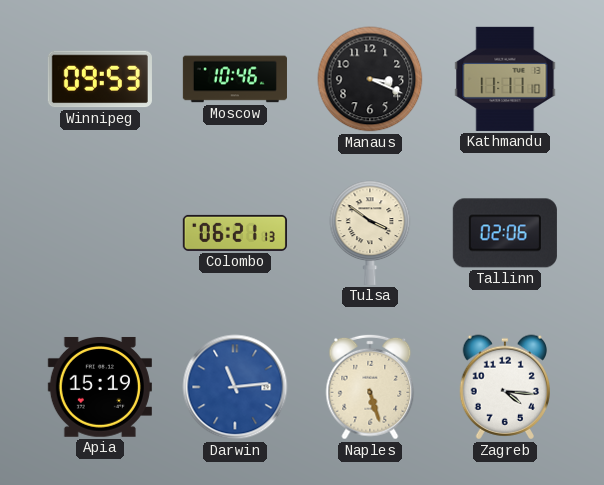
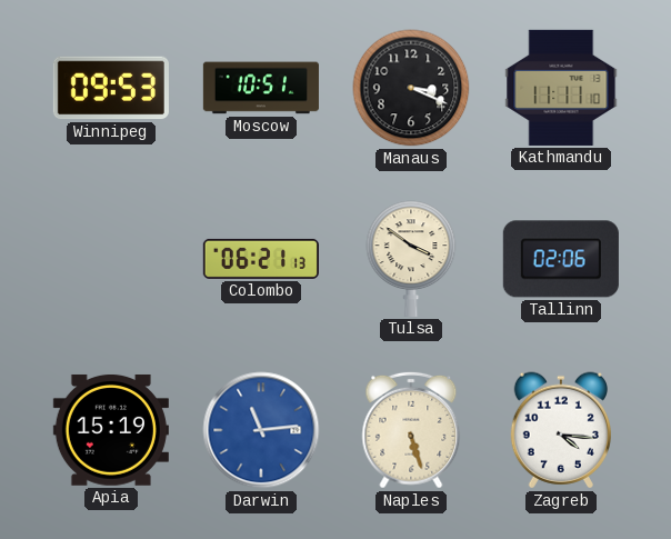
Moscow: 10:46 -> 10:51 (261, 88)
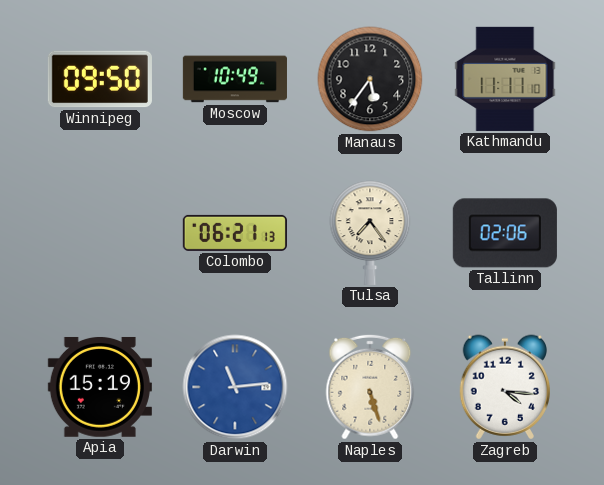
Winnipeg: 09:53 -> 09:50 (100, 79)
Moscow: 10:51 -> 10:49 (235, 79)
Manaus: 3:19 -> 5:36 (370, 79)
Tulsa: 3:51 -> 7:24 (370, 233)
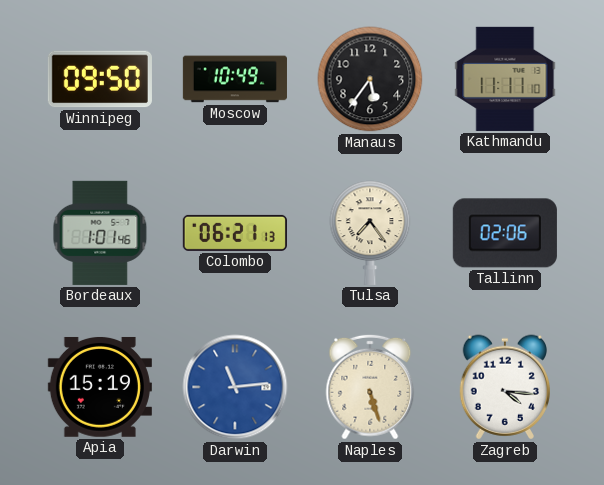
Bordeaux: none -> 1:01 (100, 233)
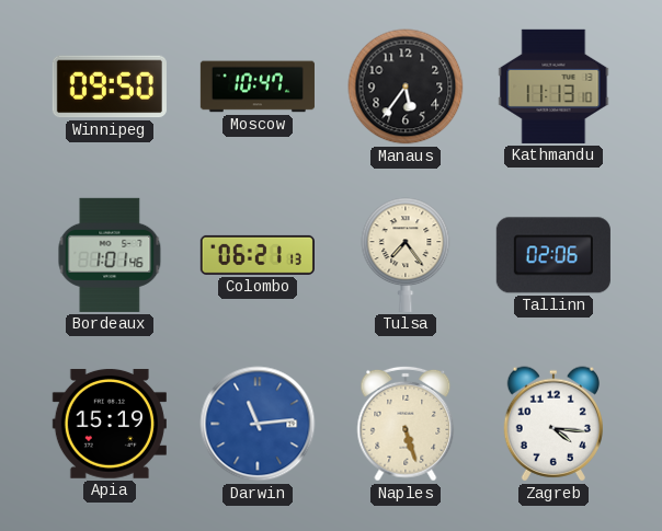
Moscow: 10:49 -> 10:47 (258, 86)
Kathmandu: 11:11 -> 11:13 (553, 86)
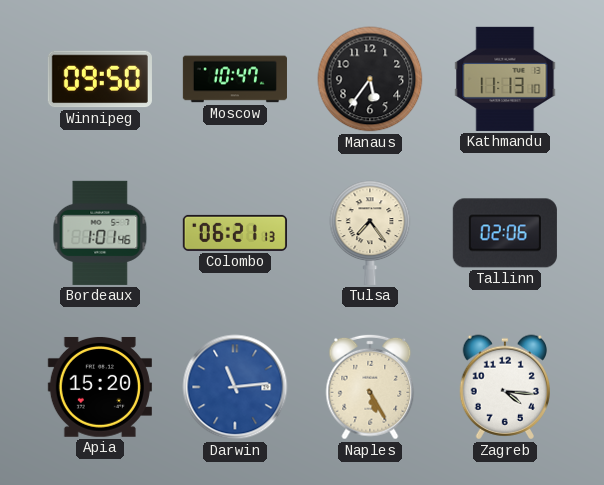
Apia: 15:19 -> 15:20 (100, 387)
Naples: 5:27 -> 5:25 (370, 387)
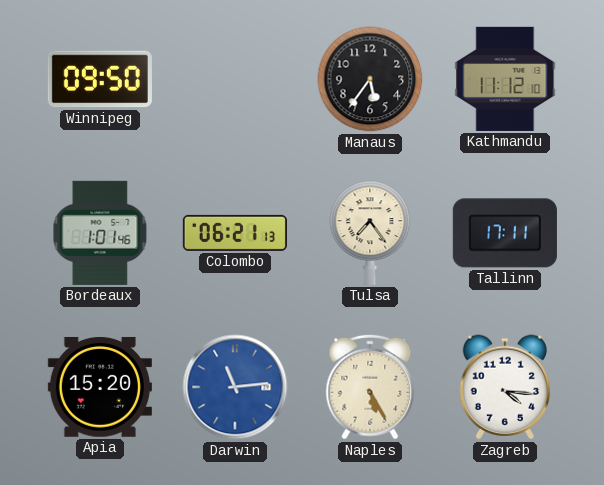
Moscow: 10:47 -> none (235, 79)
Kathmandu: 11:13 -> 11:12 (505, 79)
Tallinn: 02:06 -> 17:11 (505, 233)
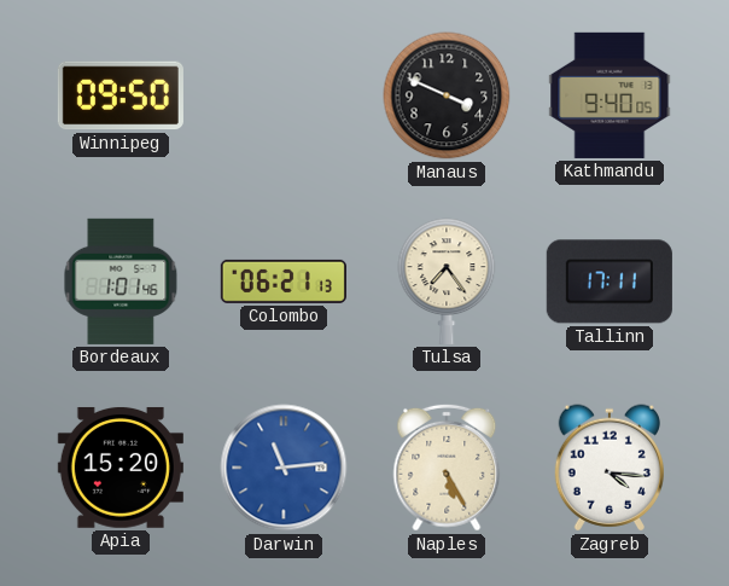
Manaus: 5:36 -> 3:49 (447, 95)
Kathmandu: 11:12 -> 9:40 (610, 95)
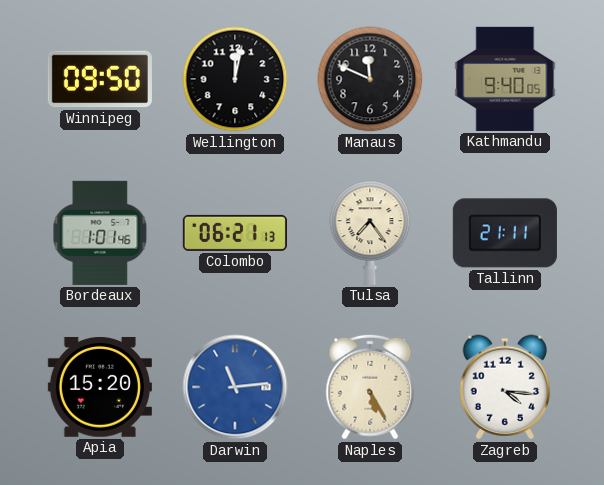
Wellington: none -> 12:02 (235, 79)
Manaus: 3:49 -> 11:49 (370, 79)
Tallinn: 17:11 -> 21:11 (505, 233)
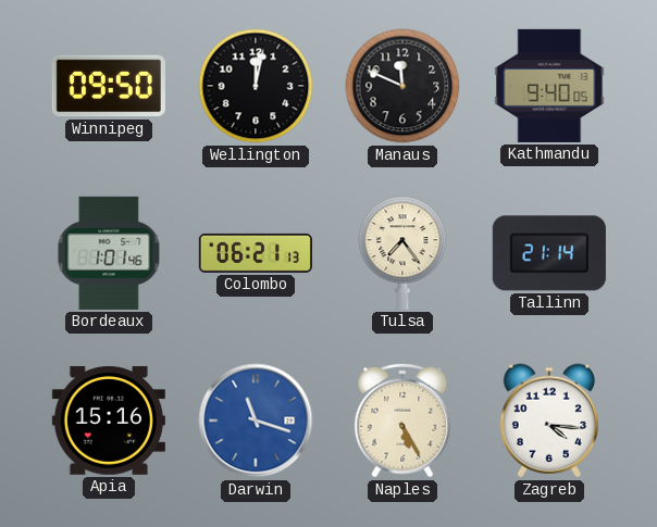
Tallinn: 21:11 -> 21:14 (549, 253)
Apia: 15:20 -> 15:16 (109, 421)
Darwin: 11:14 -> 11:18 (256, 421)
